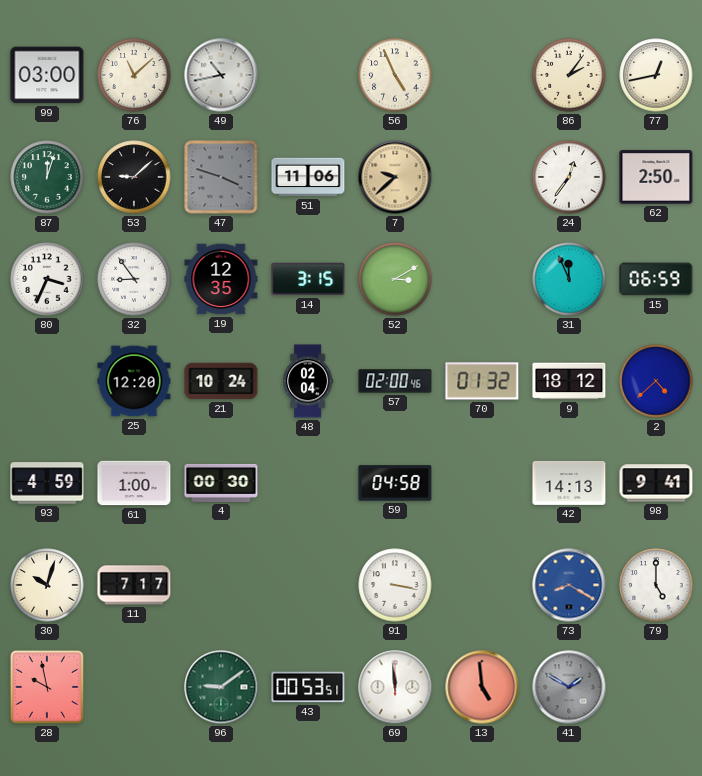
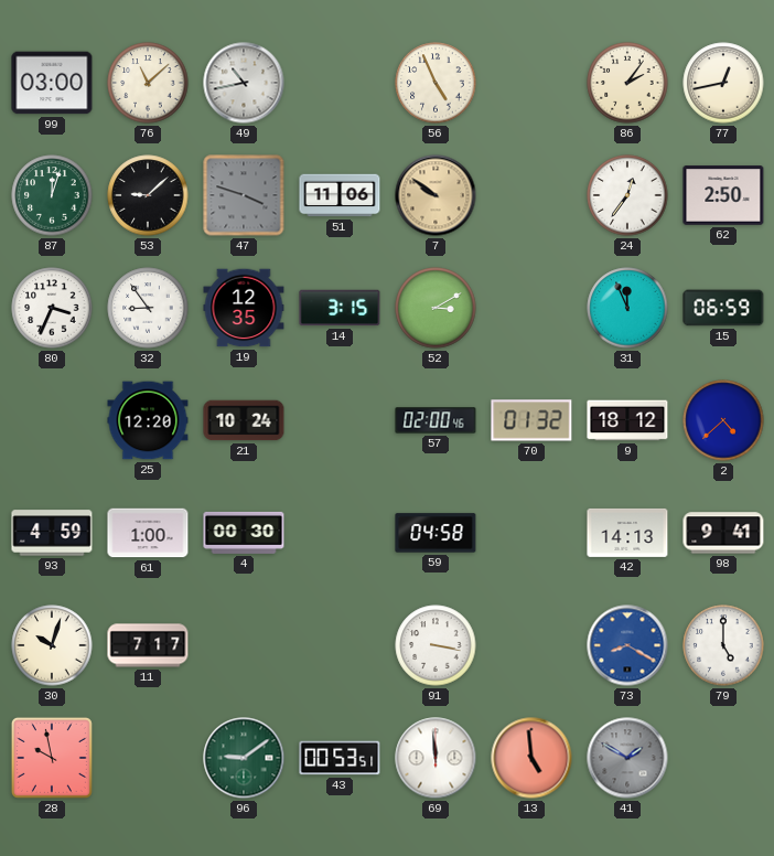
7: 9:38 -> 9:51 (436, 195)
48: 02:04 -> none (308, 381)
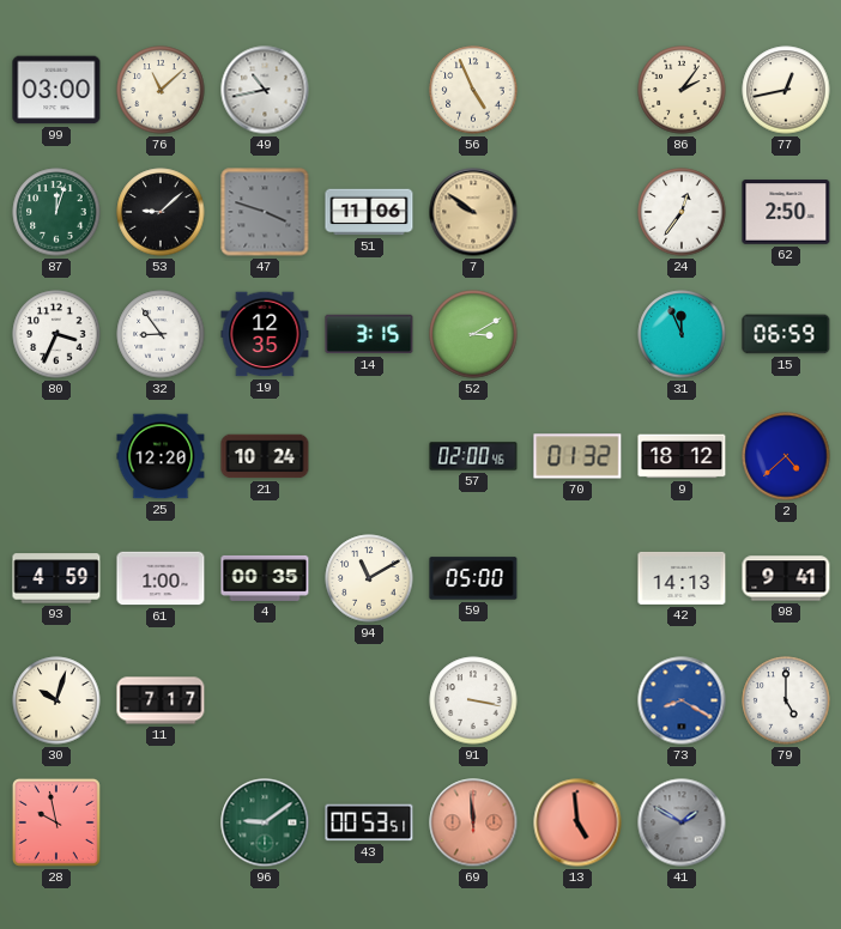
4: 00:30 -> 00:35 (265, 578)
94: none -> 11:10 (369, 578)
59: 04:58 -> 05:00 (473, 578)
69 dial: white -> salmon (473, 822)
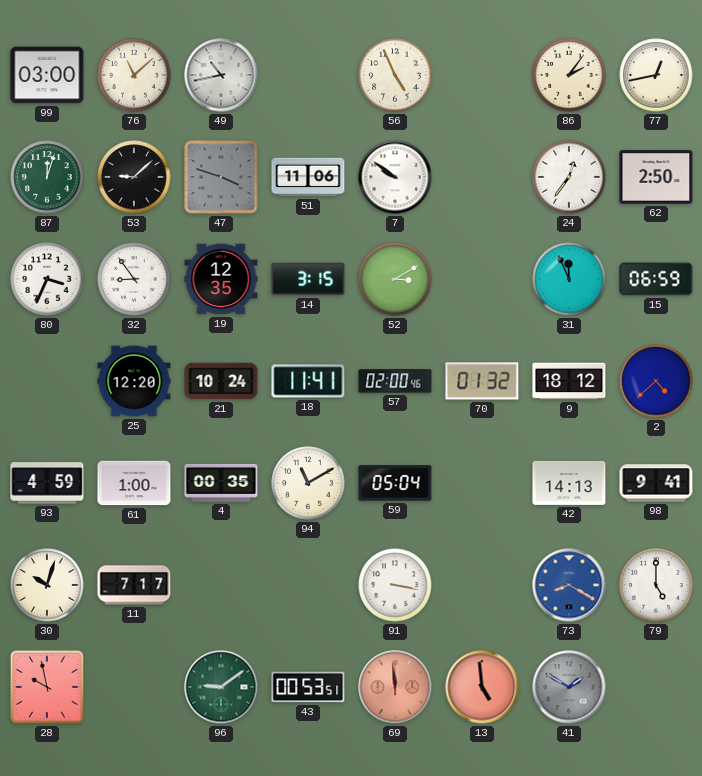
7 dial: champagne -> white (395, 177)
18: none -> 11:41 (308, 381)
59: 05:00 -> 05:04 (395, 483)
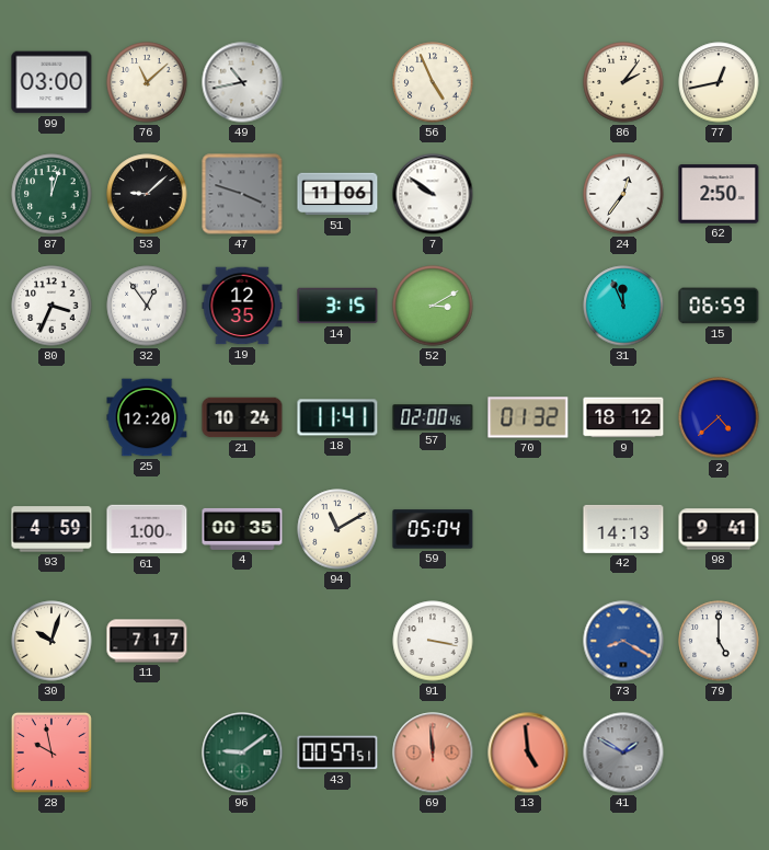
32: 8:54 -> 12:54 (147, 306)
43: 00:53 -> 00:57 (337, 753)
